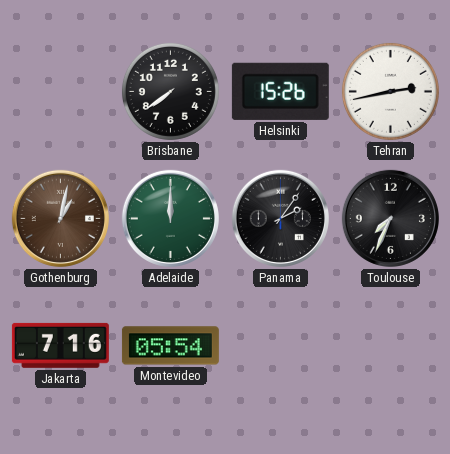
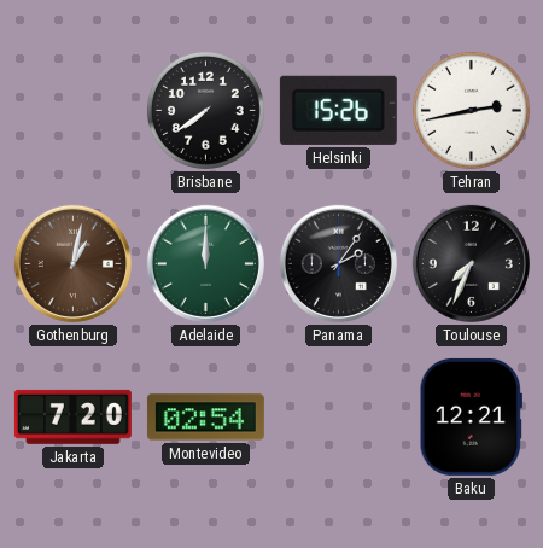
Jakarta: 7:16 -> 7:20 (72, 416)
Montevideo: 05:54 -> 02:54 (205, 418)
Baku: none -> 12:21 (471, 416)
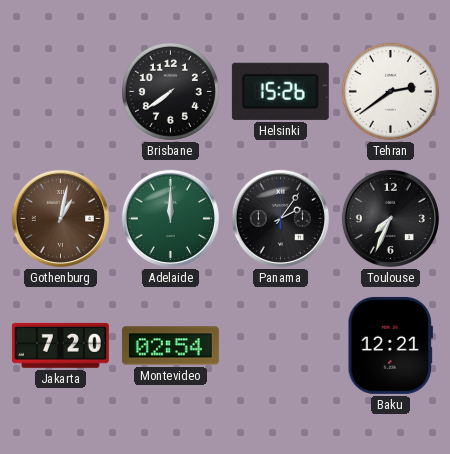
Tehran: 2:43 -> 2:39 (390, 91)
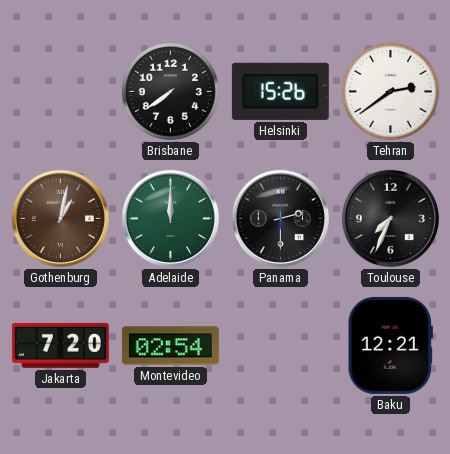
Panama: 2:06 -> 2:30 (280, 218)
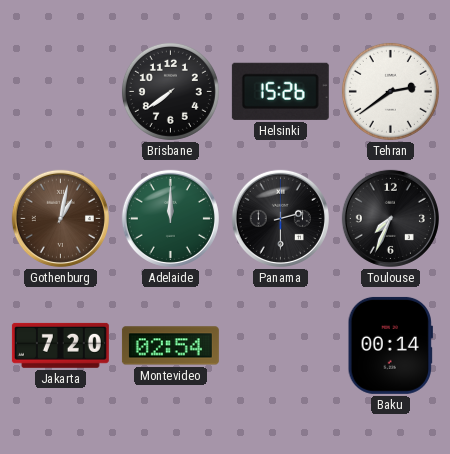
Baku: 12:21 -> 00:14 (390, 345)
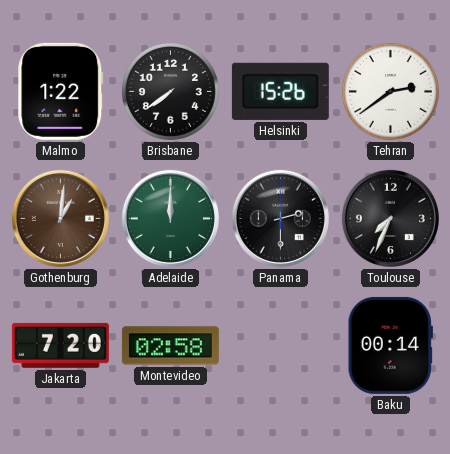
Malmo: none -> 1:22 (61, 91)
Gothenburg: 1:02 -> 1:01 (60, 218)
Montevideo: 02:54 -> 02:58 (170, 346)
